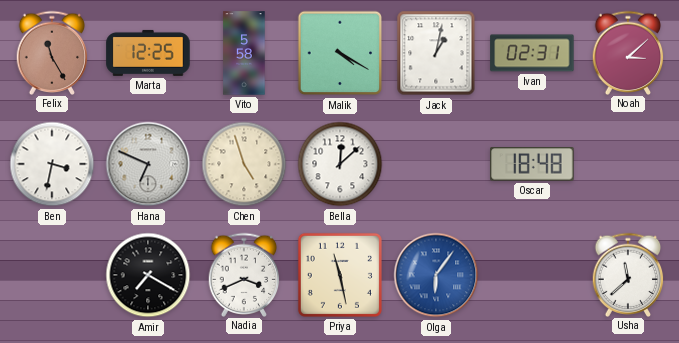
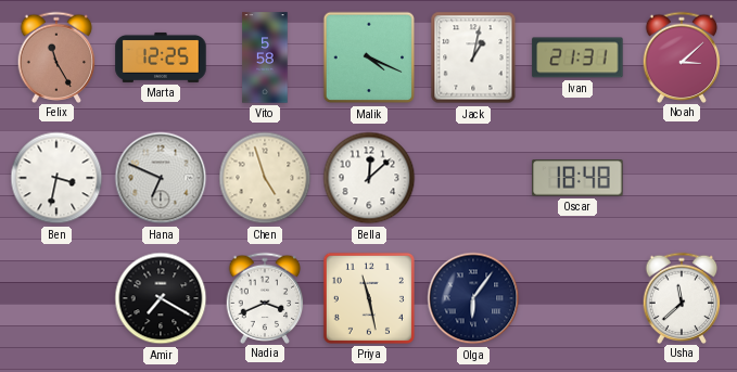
Malik: 4:20 -> 4:19 (369, 57)
Ivan: 02:31 -> 21:31 (577, 57)
Olga dial: blue -> navy (473, 298)
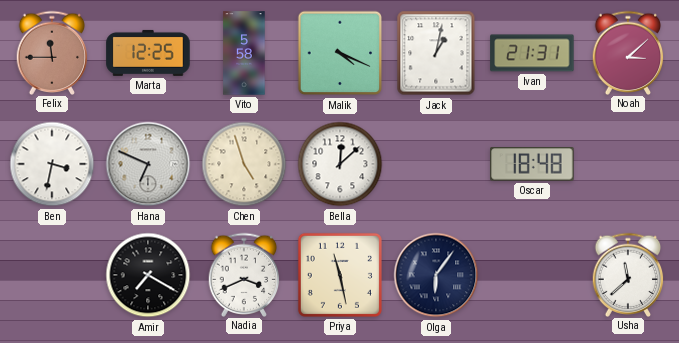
Felix: 11:25 -> 11:45 (52, 52)
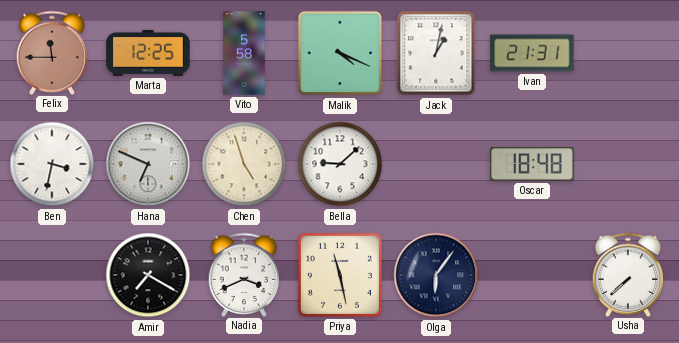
Noah: 3:08 -> none (628, 52)
Bella: 12:08 -> 9:08 (340, 164)
Usha: 11:38 -> 7:38 (628, 274)
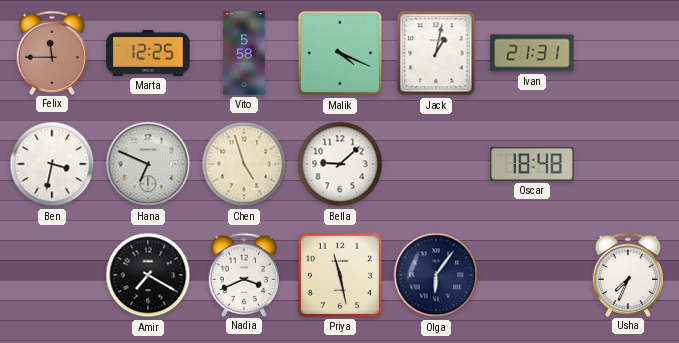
Usha: 7:38 -> 7:34 (628, 274)
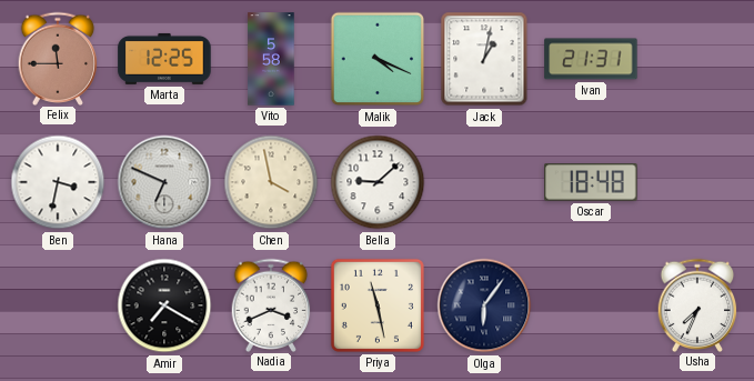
Chen: 4:57 -> 3:58 (271, 182)
